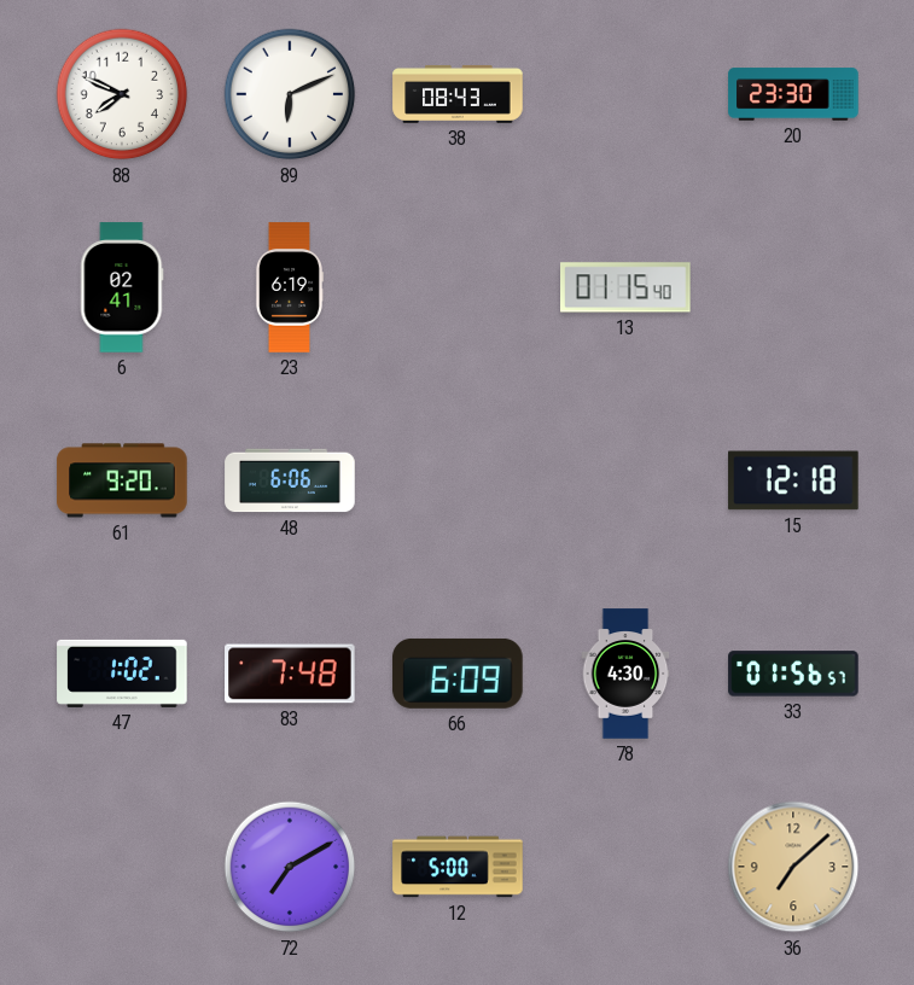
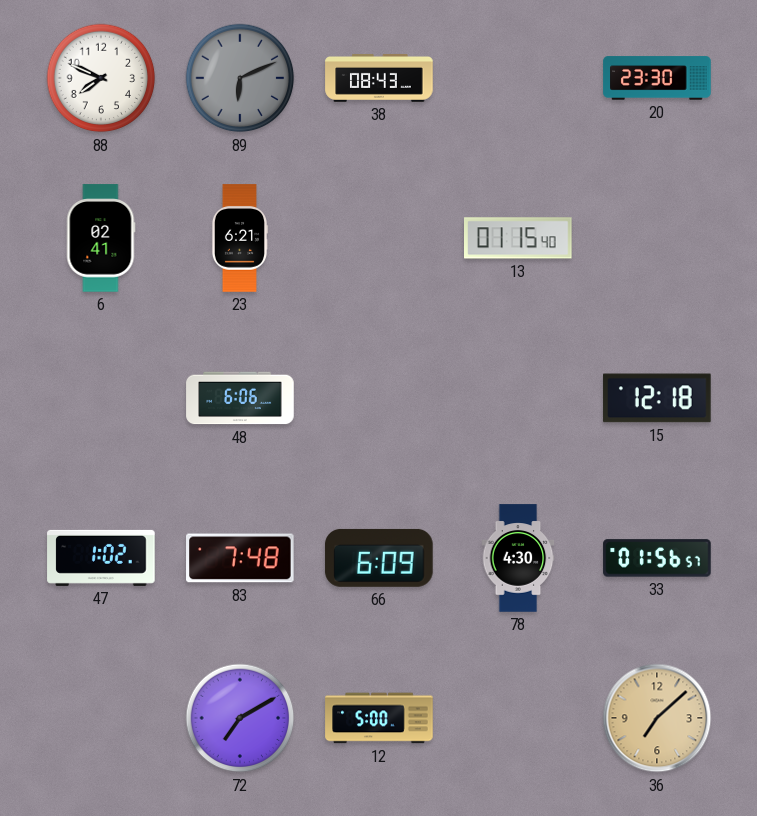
89 dial: white -> grey (240, 78)
23: 6:19 -> 6:21 (240, 238)
61: 9:20 -> none (122, 480)
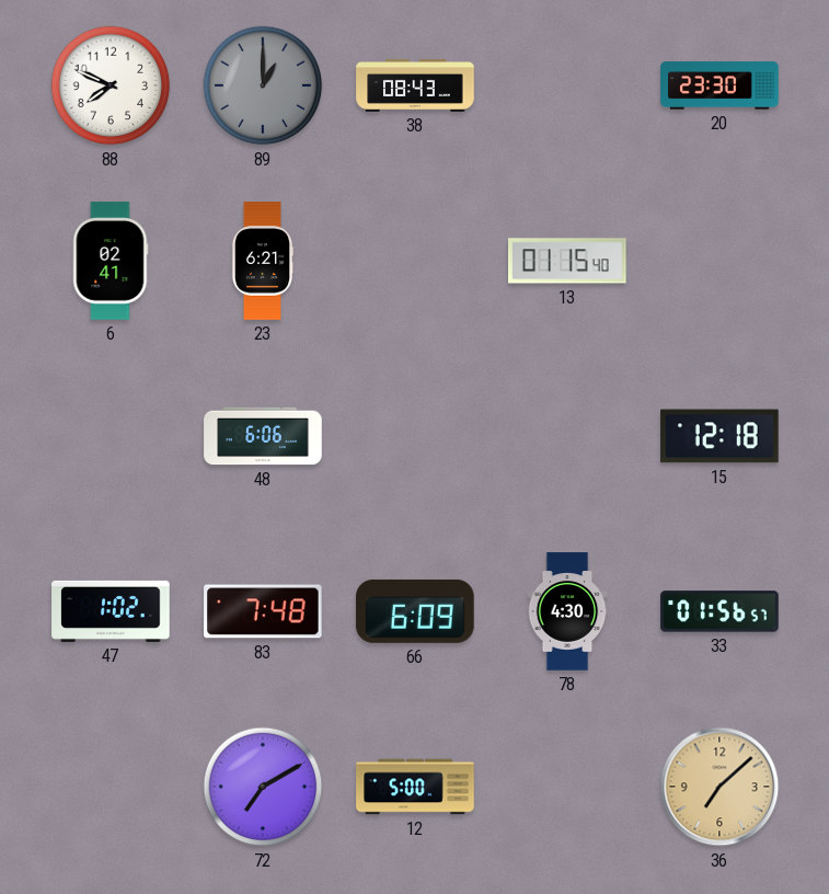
89: 6:11 -> 1:00 (263, 85)
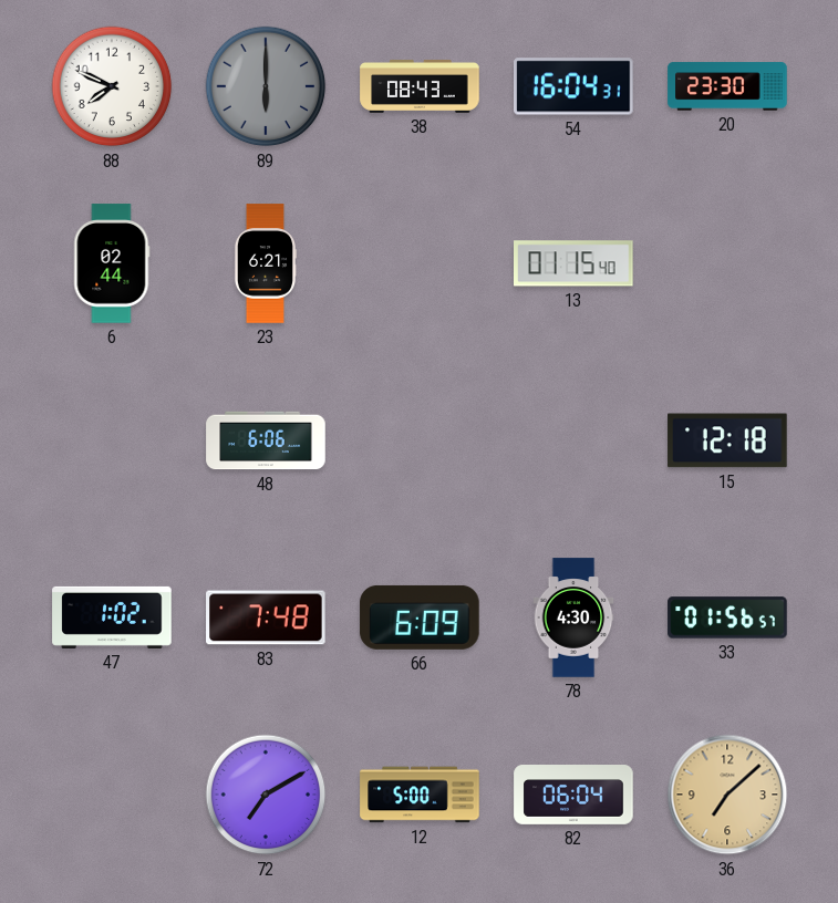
89: 1:00 -> 6:00 (266, 86)
54: none -> 16:04 (573, 86)
6: 02:41 -> 02:44 (112, 263)
82: none -> 06:04 (573, 796)
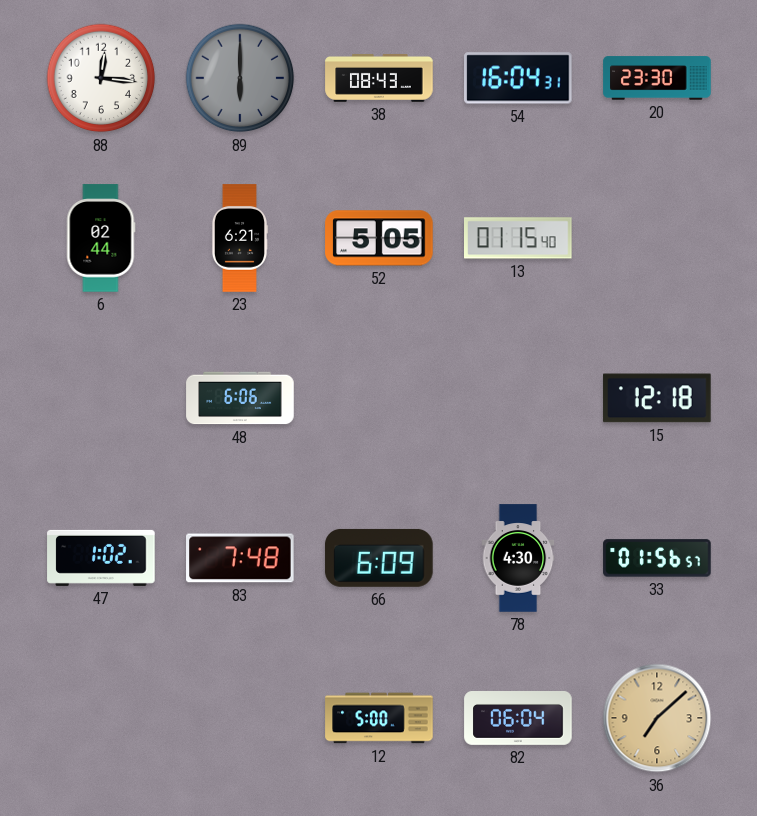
88: 7:49 -> 12:16 (101, 78)
52: none -> 5:05 (379, 238)
72: 7:10 -> none (266, 795)
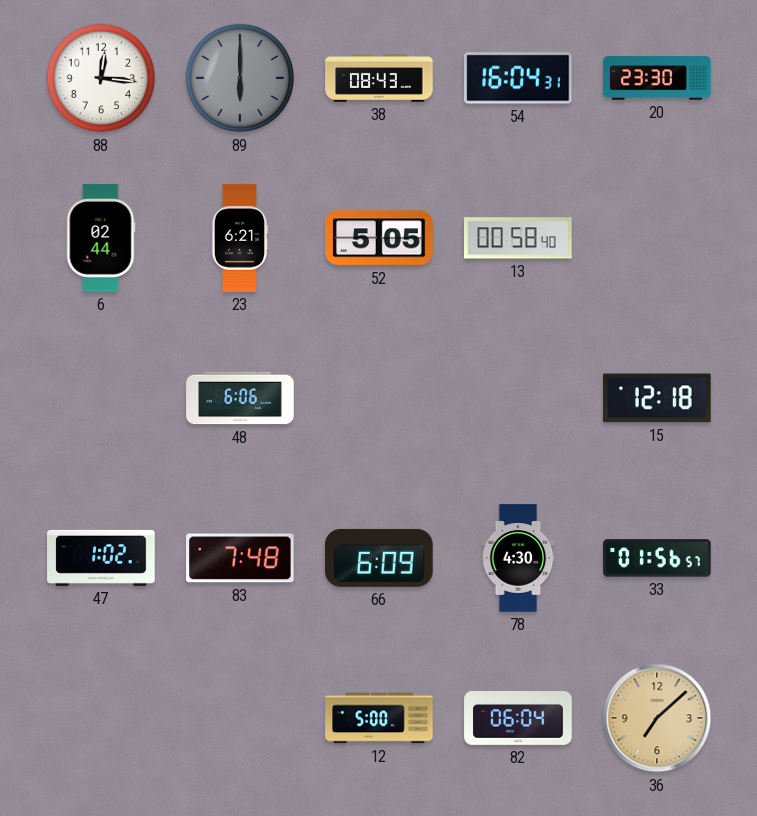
13: 01:15 -> 00:58 (519, 238)
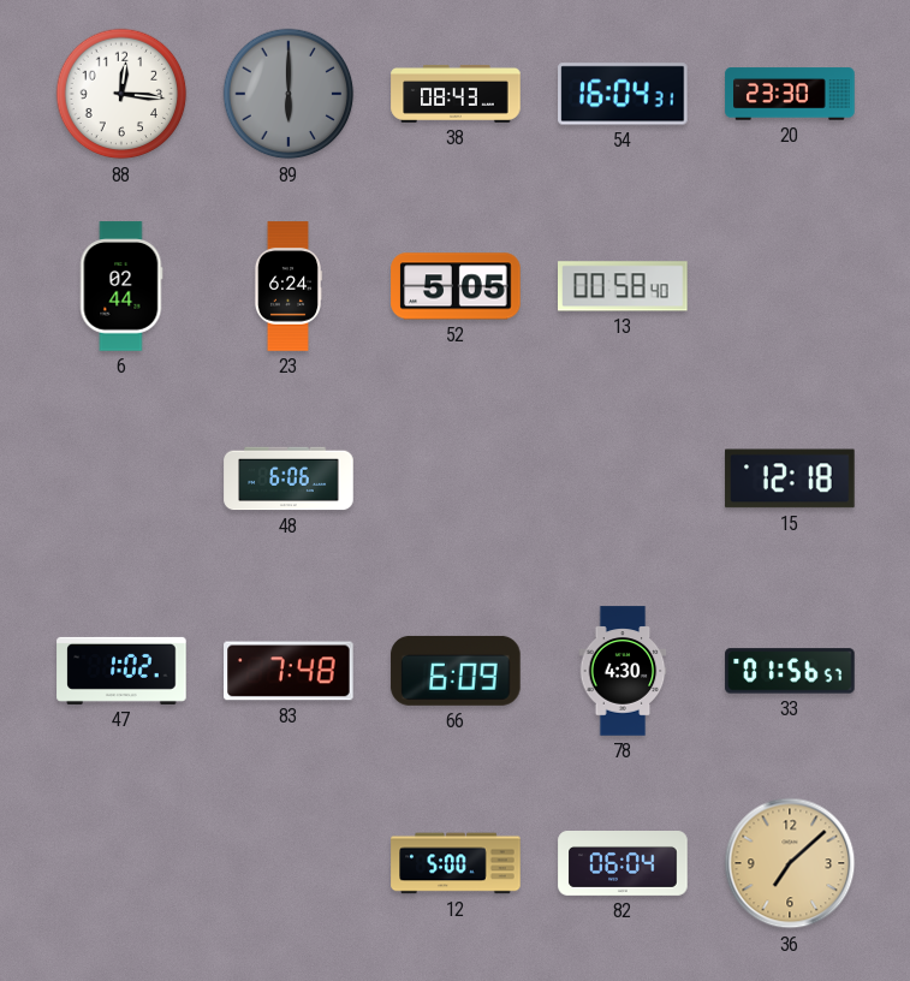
23: 6:21 -> 6:24 (289, 286)
